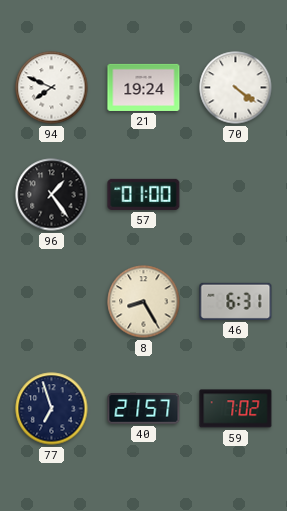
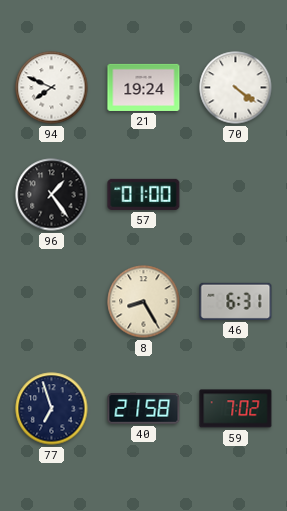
40: 21:57 -> 21:58 (144, 408)
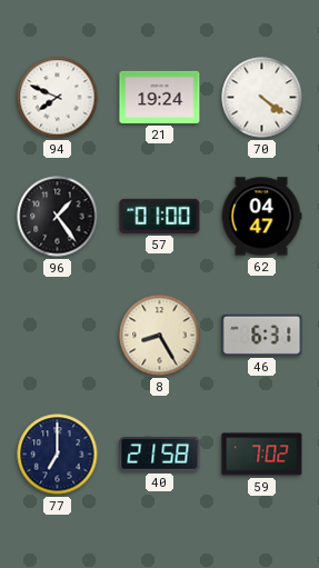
62: none -> 04:47 (261, 217)
77: 6:57 -> 7:00 (58, 455)
